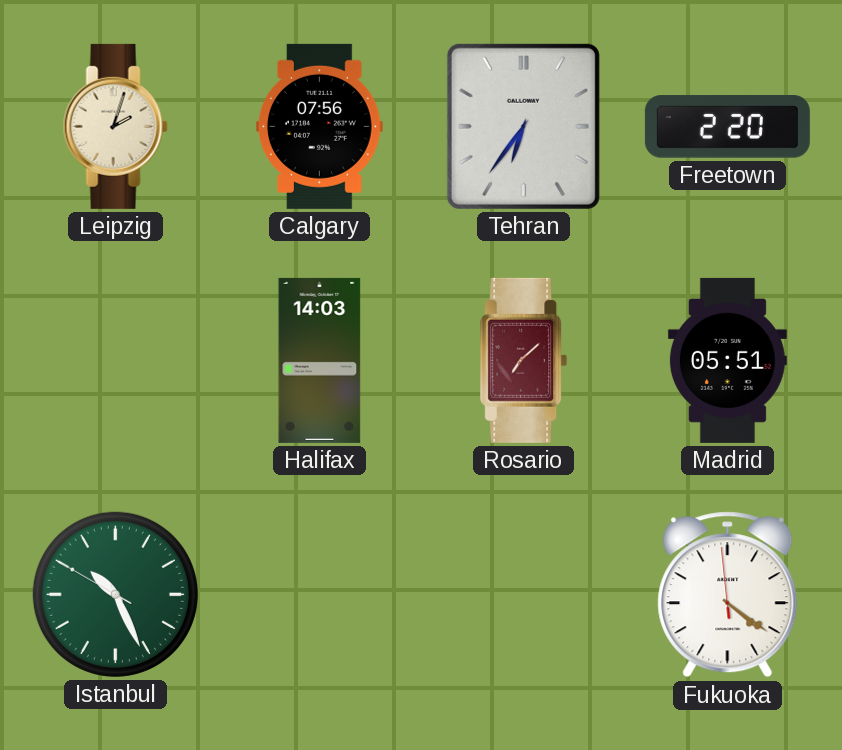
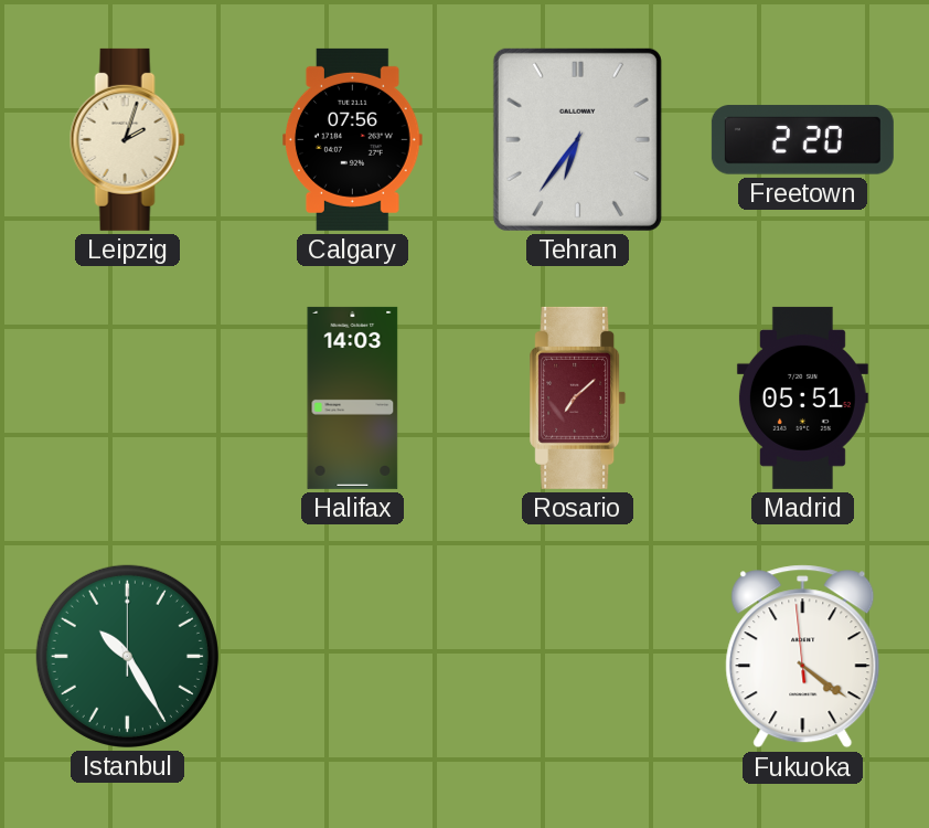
Istanbul: 10:25:50 -> 10:25:00 (127, 656)
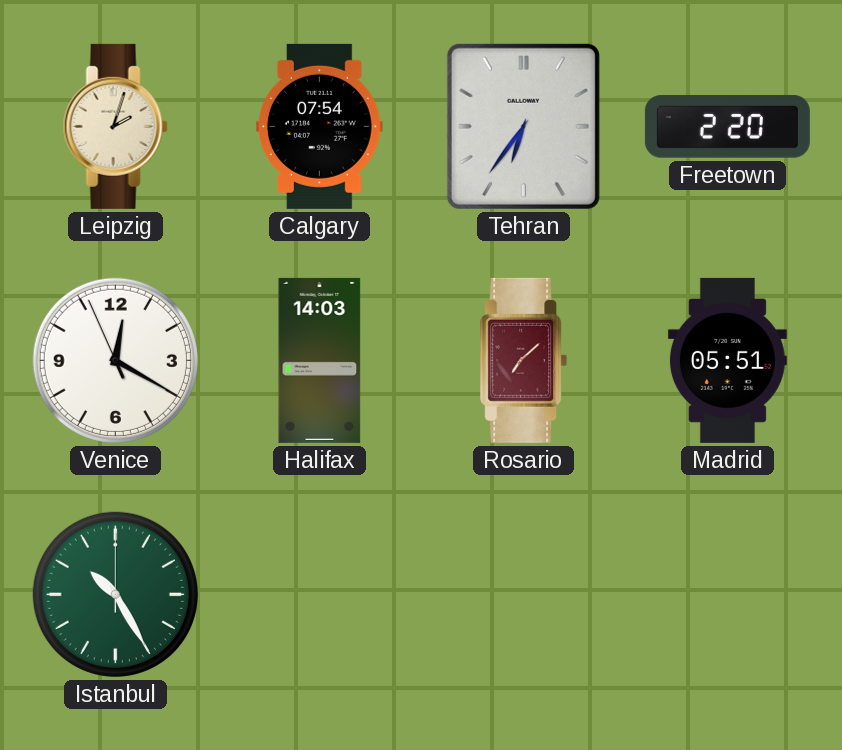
Calgary: 07:56 -> 07:54 (320, 126)
Venice: none -> 12:19 (115, 360)
Fukuoka: 4:20 -> none (803, 657)
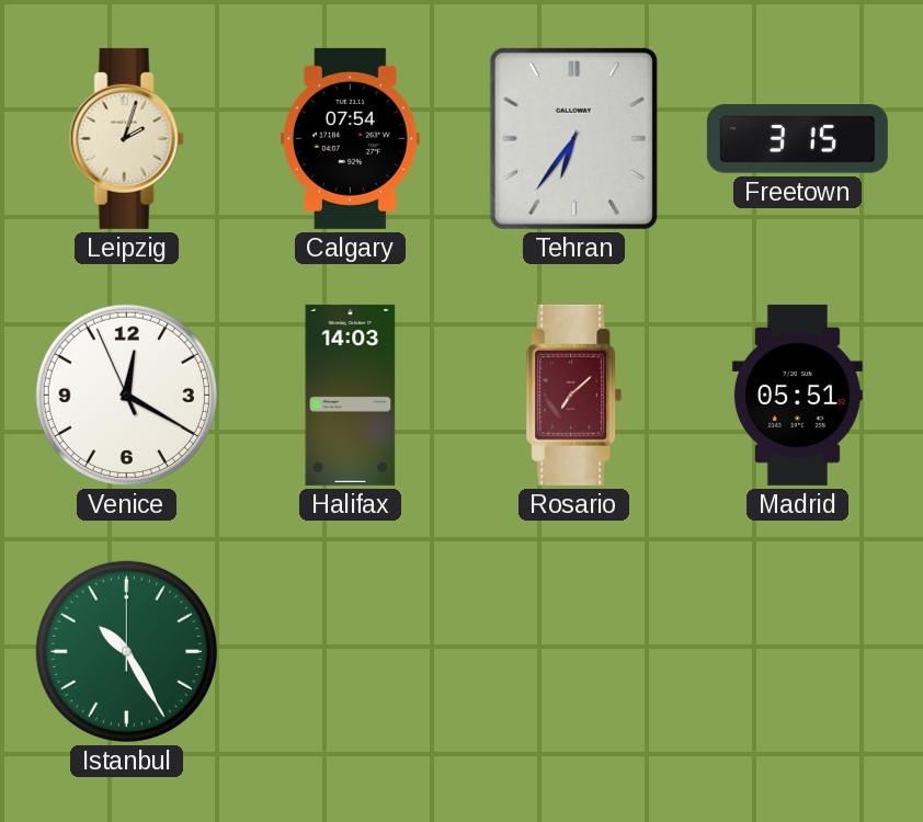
Freetown: 2:20 -> 3:15 (797, 139)
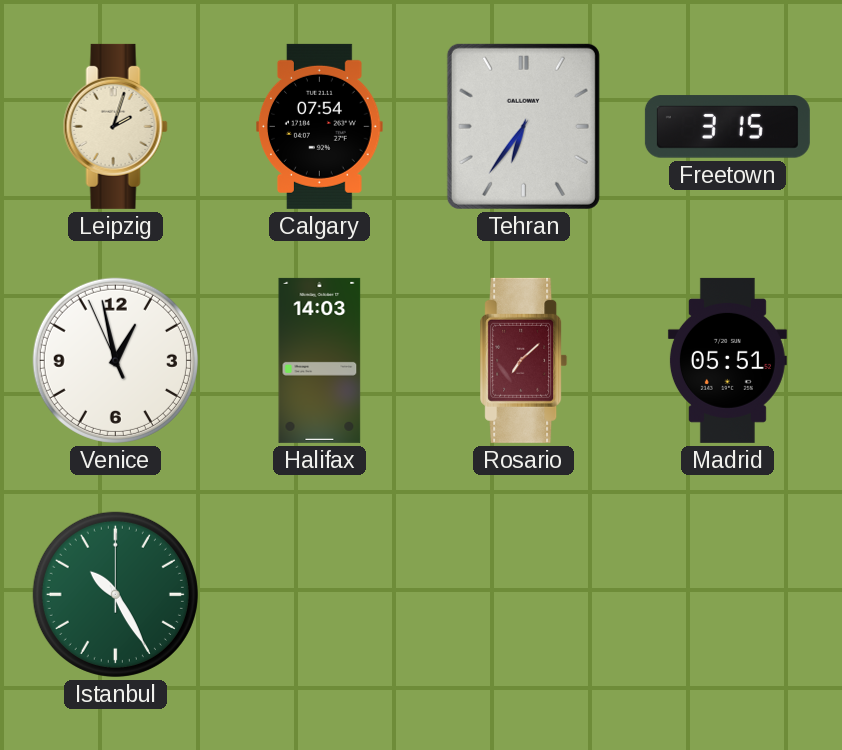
Venice: 12:19 -> 12:57 (115, 360)
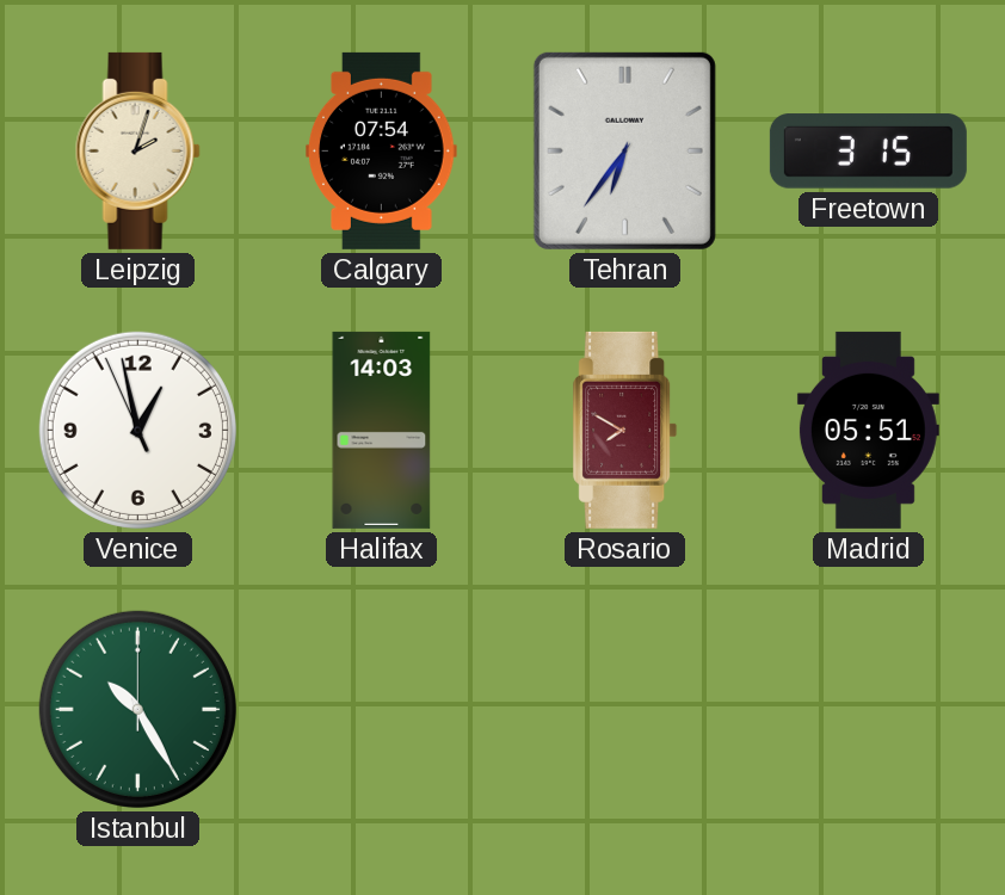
Rosario: 7:08 -> 7:50 (625, 430)
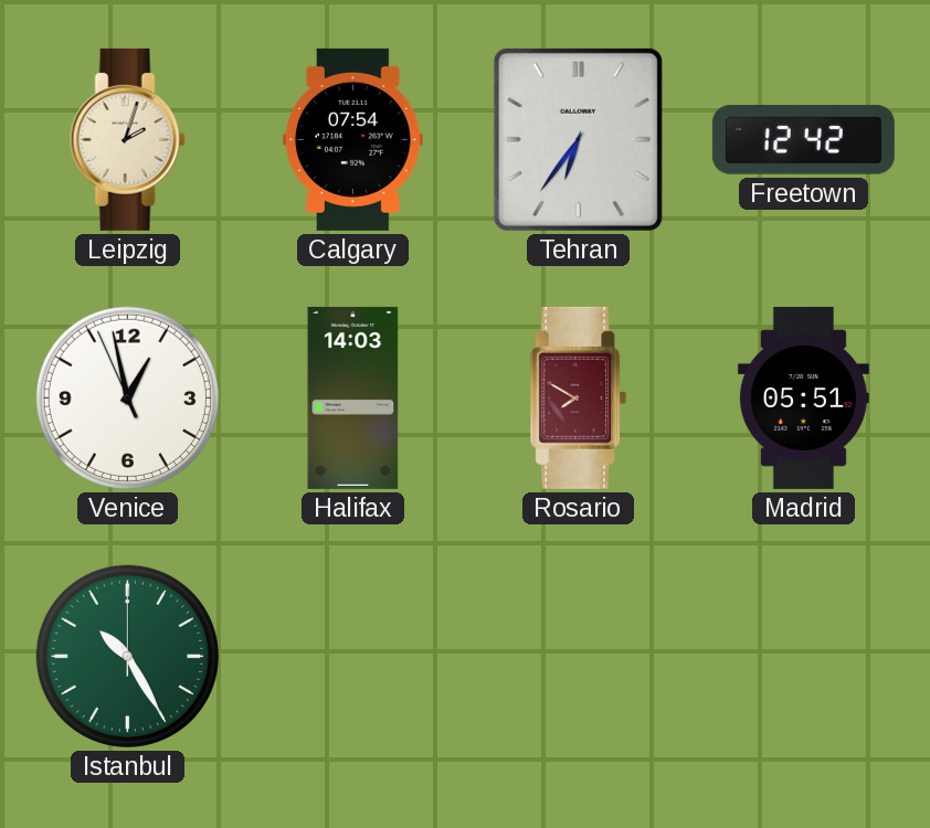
Freetown: 3:15 -> 12:42 (803, 140)
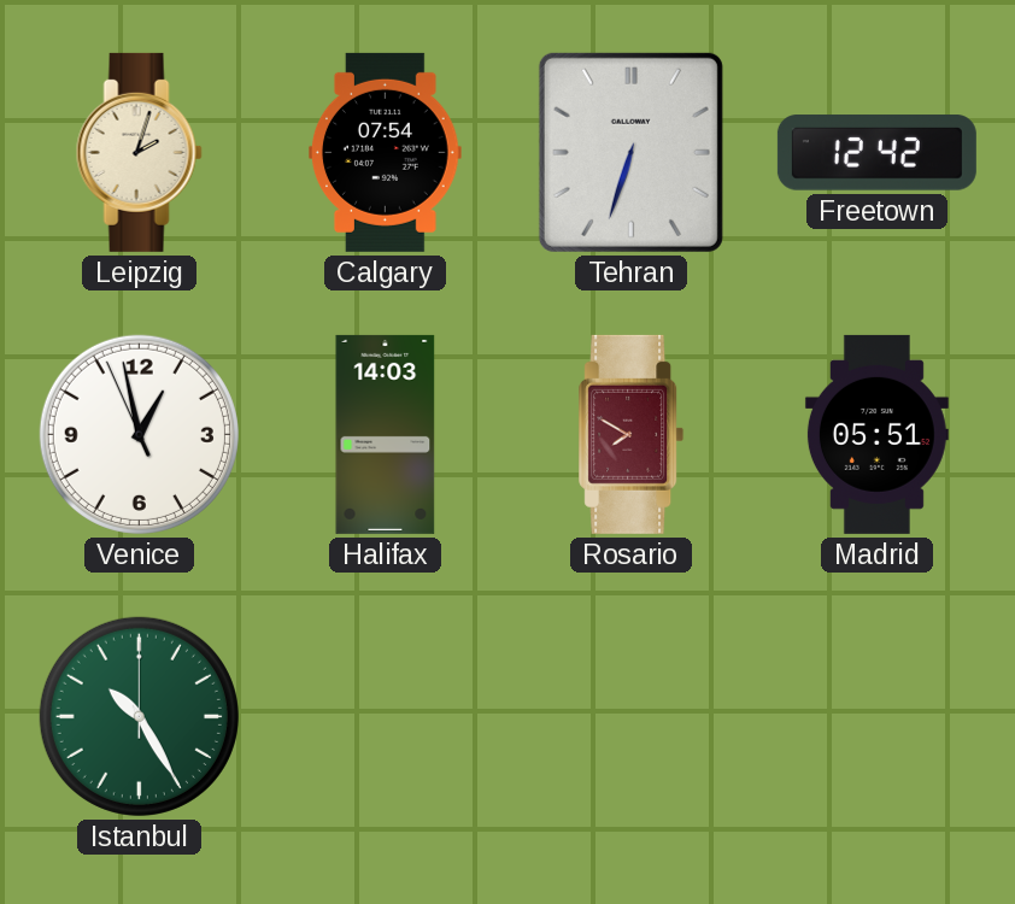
Tehran: 6:36 -> 6:33 (630, 152)
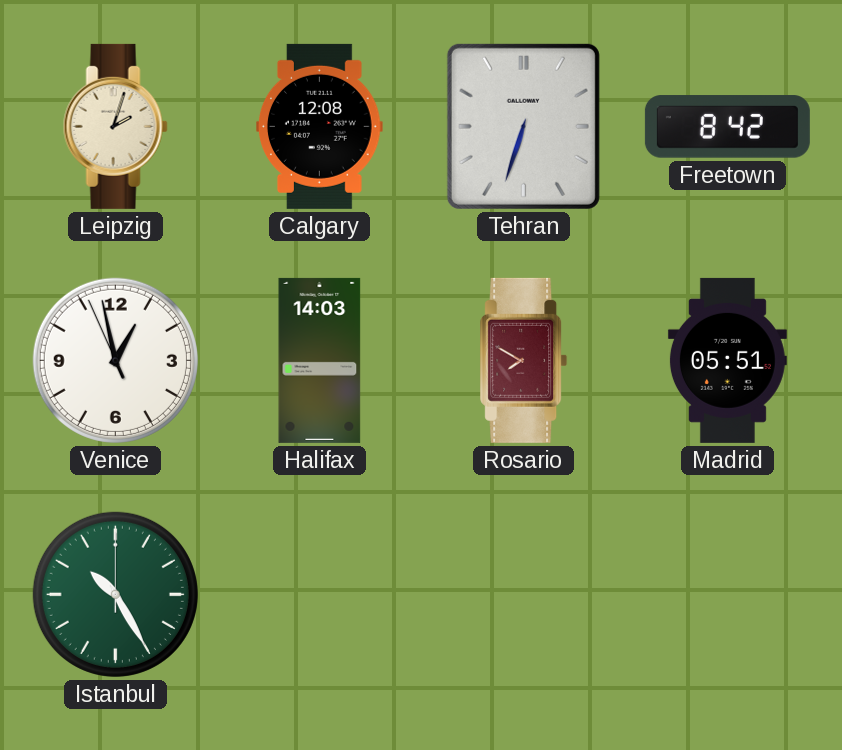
Calgary: 07:54 -> 12:08 (320, 126)
Freetown: 12:42 -> 8:42 (727, 127)
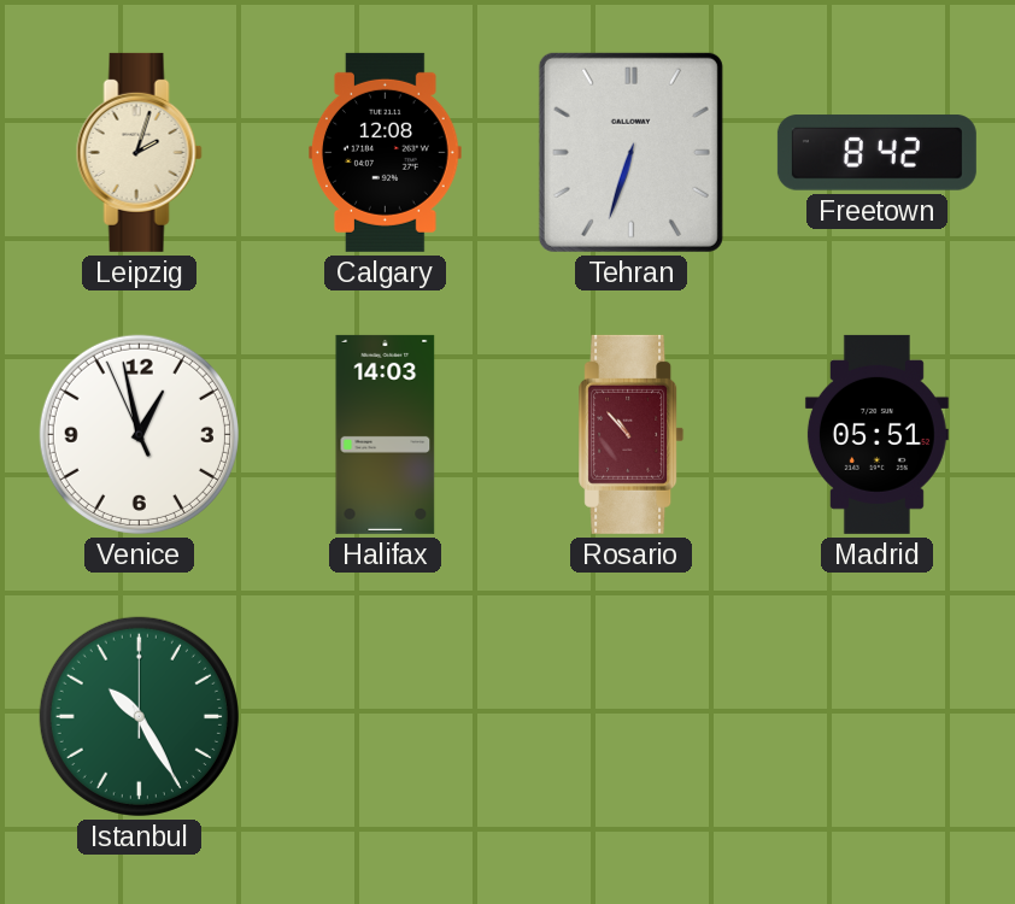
Rosario: 7:50 -> 10:53 (632, 434)
